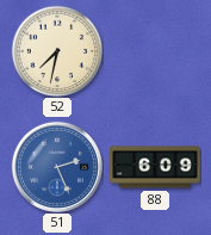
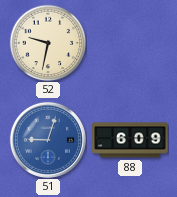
52: 7:32 -> 9:32 (48, 43)
51: 2:26 -> 9:03 (48, 140)
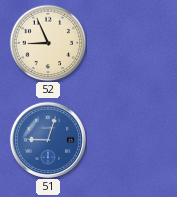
52: 9:32 -> 8:56 (48, 43)
88: 6:09 -> none (130, 140)
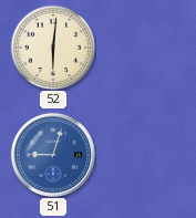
52: 8:56 -> 6:01 (53, 48)
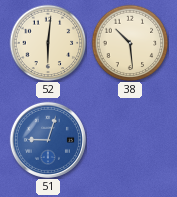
38: none -> 10:29 (130, 43)
